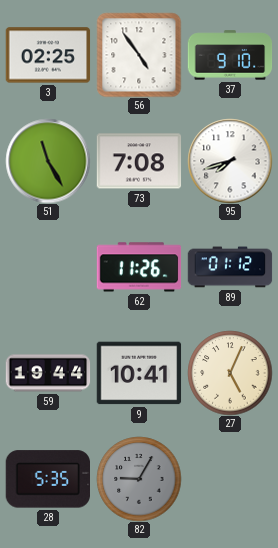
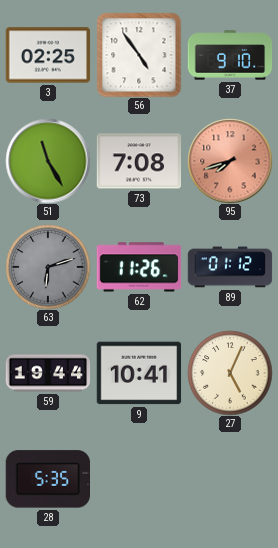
95 dial: white -> salmon (230, 161)
63: none -> 6:12 (48, 267)
82: 9:05 -> none (139, 479)
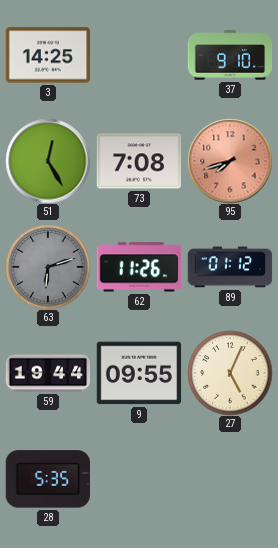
3: 02:25 -> 14:25 (48, 55)
56: 4:54 -> none (139, 55)
51: 11:25 -> 12:25 (48, 161)
9: 10:41 -> 09:55 (139, 373)
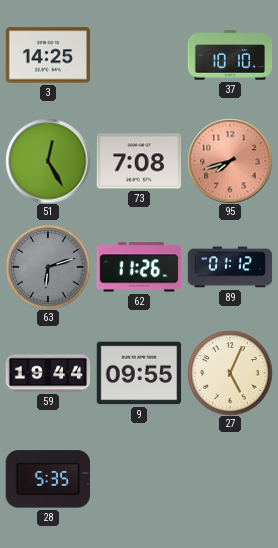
37: 9:10 -> 10:10 (230, 55)
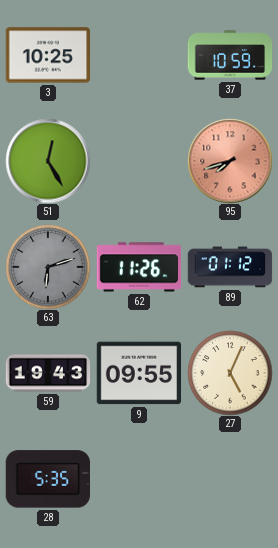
3: 14:25 -> 10:25 (48, 55)
37: 10:10 -> 10:59 (230, 55)
73: 7:08 -> none (139, 161)
59: 19:44 -> 19:43 (48, 373)
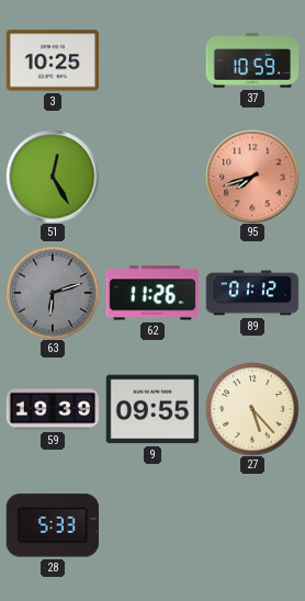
59: 19:43 -> 19:39 (53, 409)
27: 5:04 -> 5:23 (252, 409)
28: 5:35 -> 5:33 (52, 525)
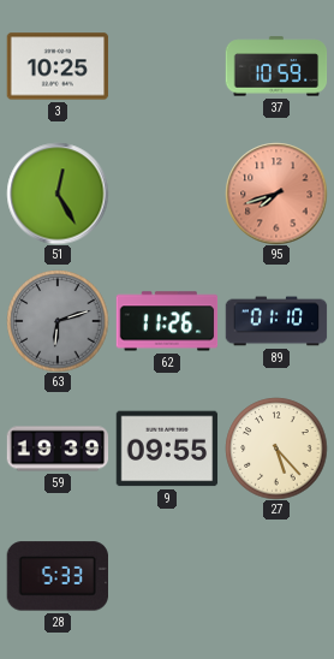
89: 01:12 -> 01:10 (276, 321)
